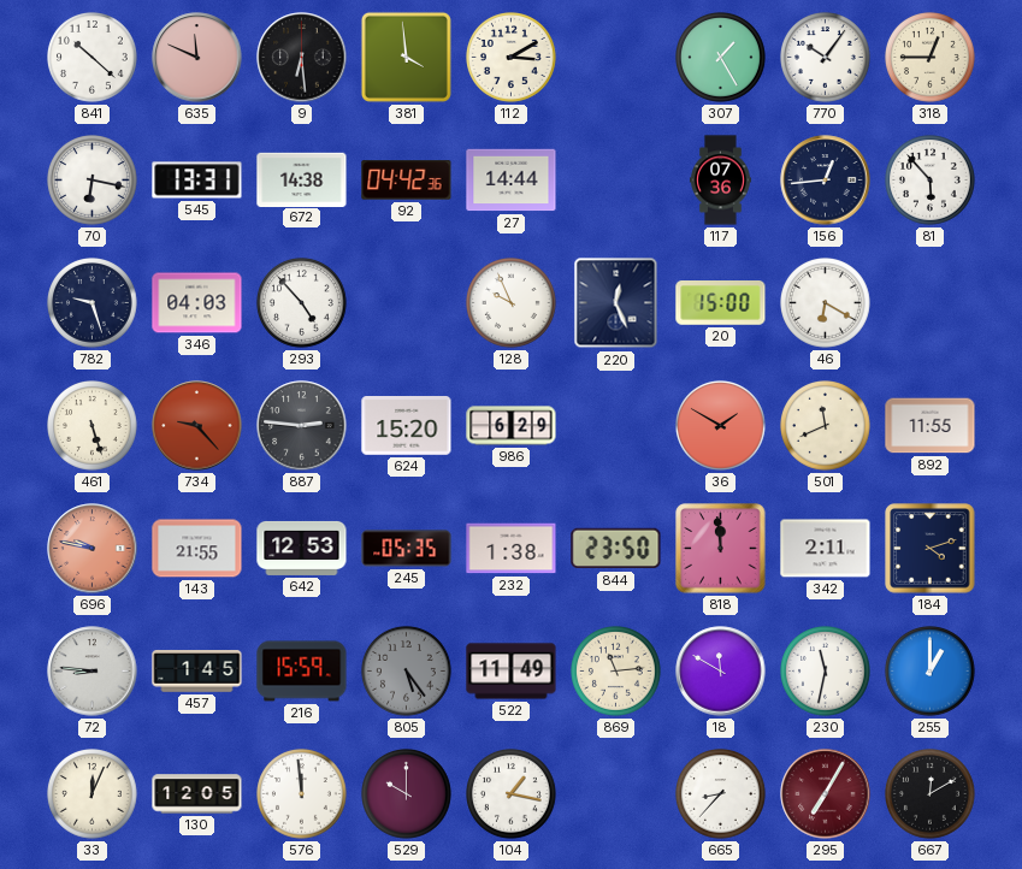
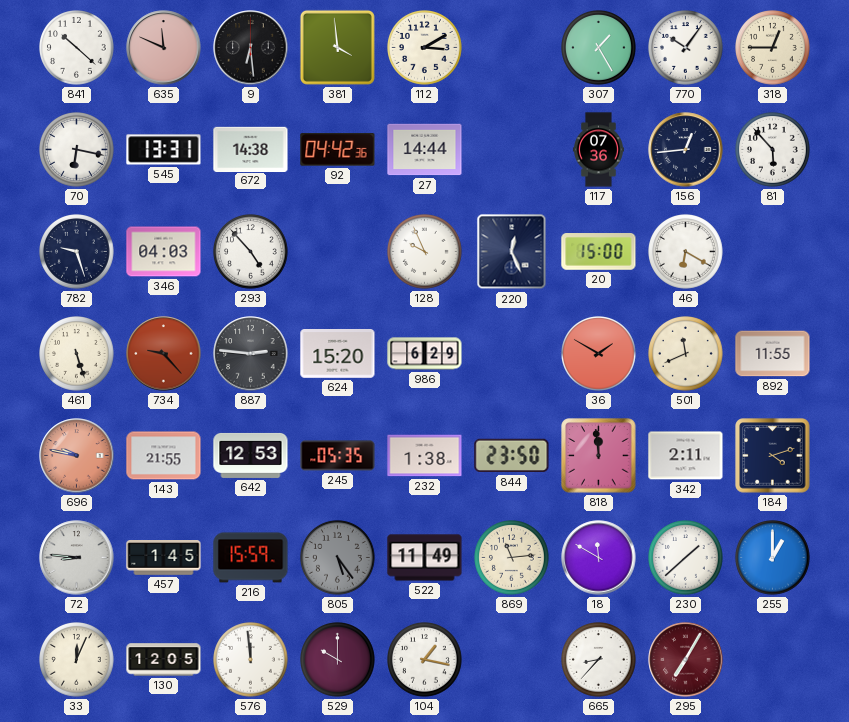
230: 11:32 -> 1:38 (686, 558)
667: 12:10 -> none (931, 794)
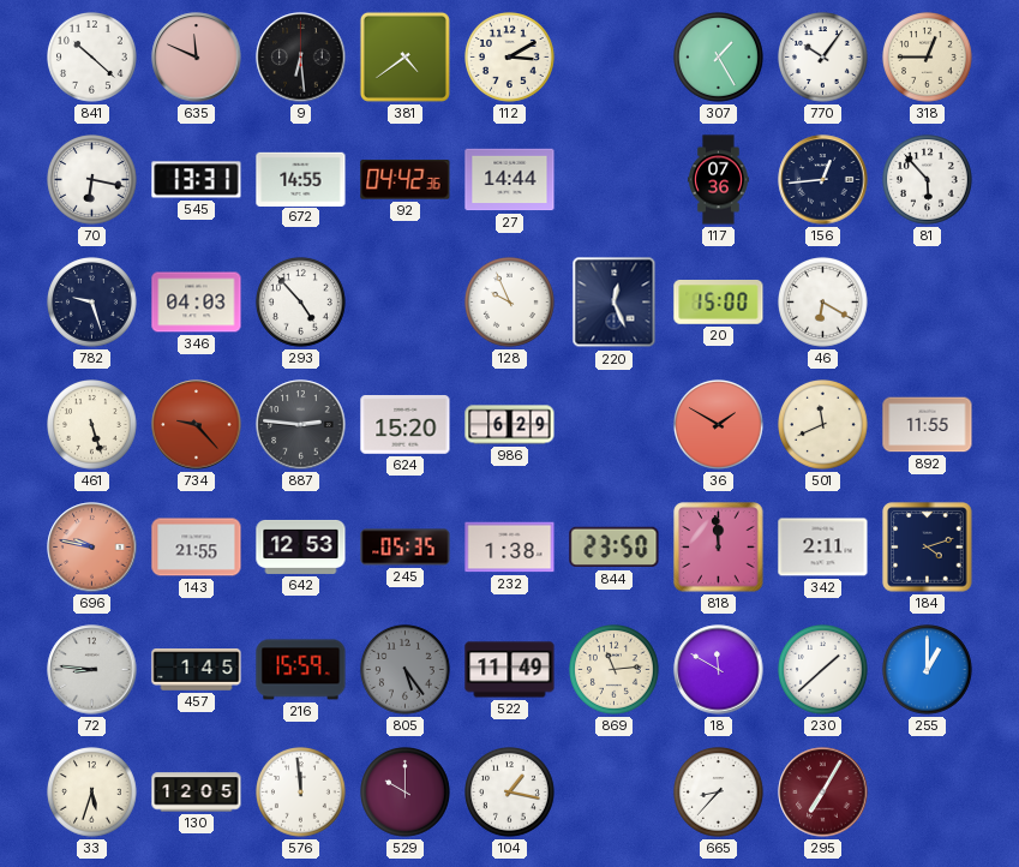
381: 3:59 -> 4:39 (404, 56)
672: 14:38 -> 14:55 (301, 179)
33: 12:04 -> 5:33 (92, 793)
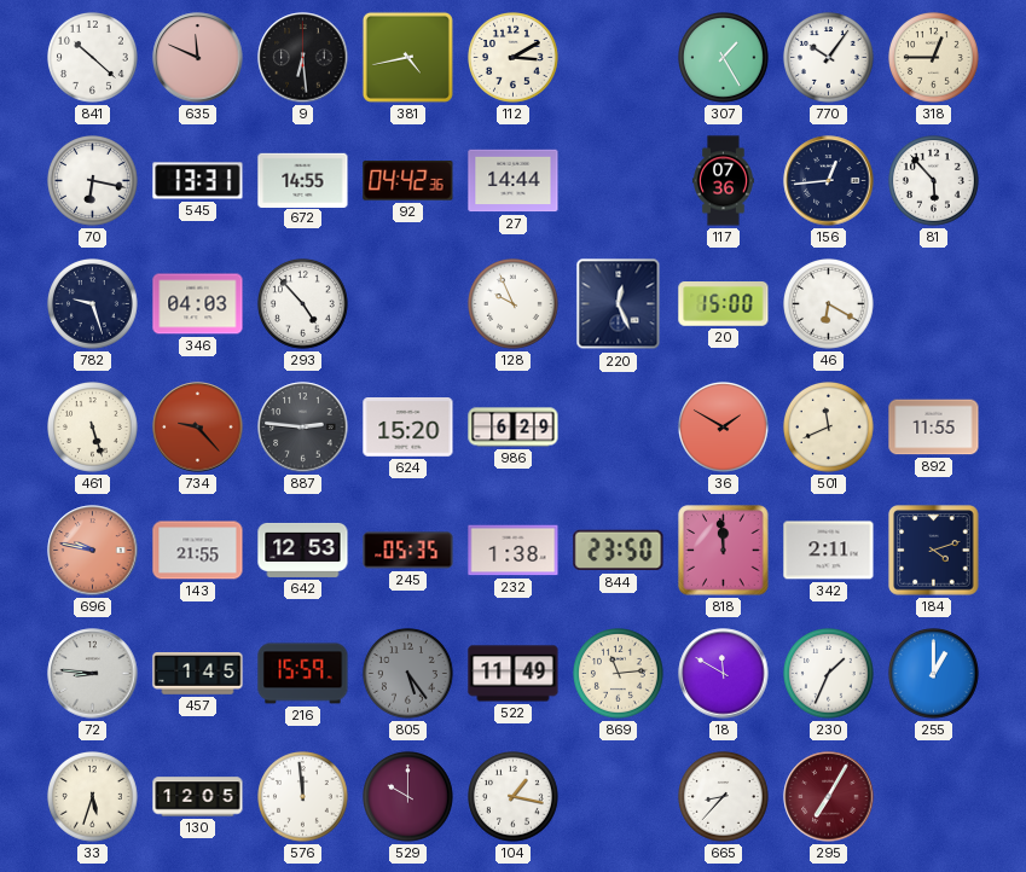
381: 4:39 -> 4:43 (407, 57)
230: 1:38 -> 1:34 (829, 674)
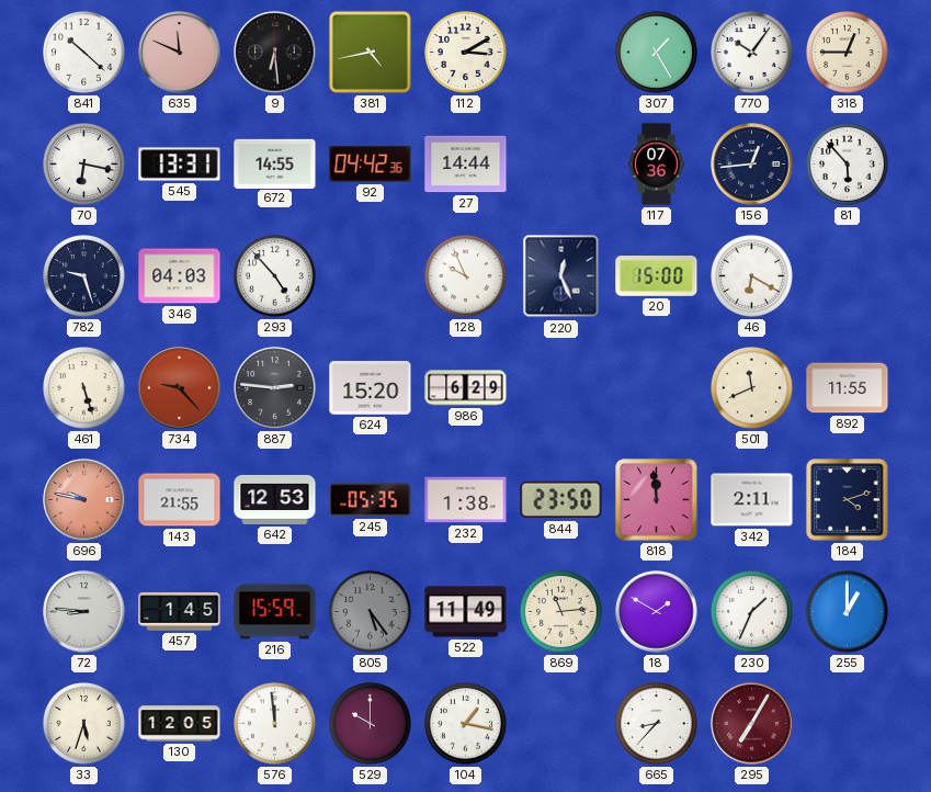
36: 1:50 -> none (724, 428)
18: 11:50 -> 1:50 (657, 612)
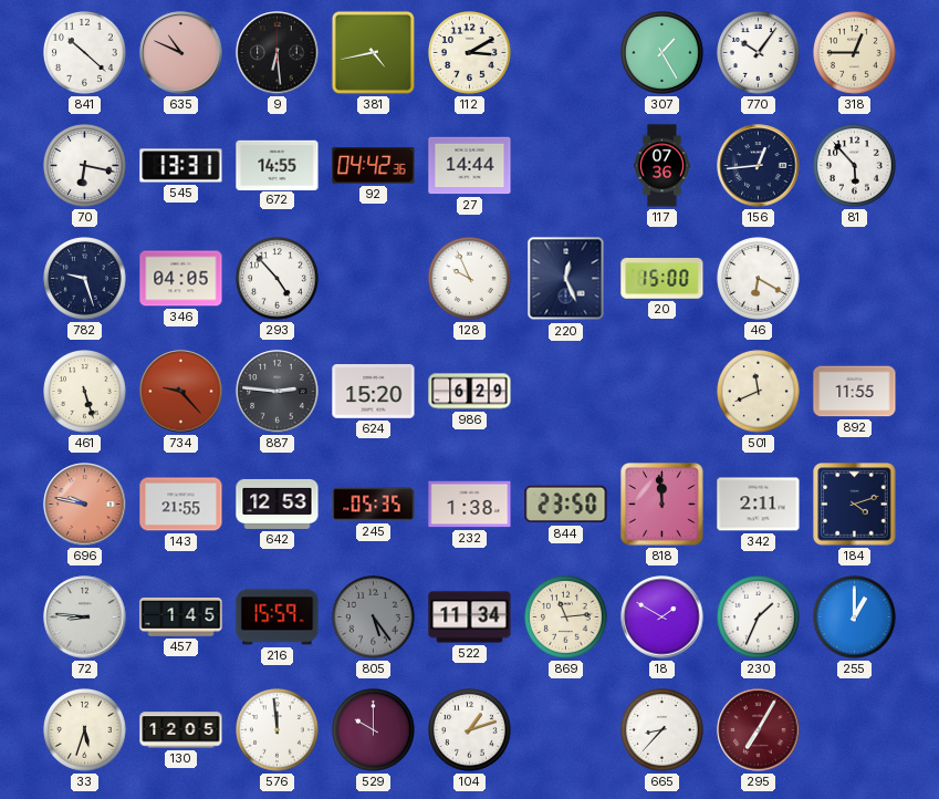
635: 11:49 -> 10:49 (181, 53)
346: 04:03 -> 04:05 (181, 279)
522: 11:49 -> 11:34 (470, 618)
104: 1:17 -> 1:12 (470, 730)
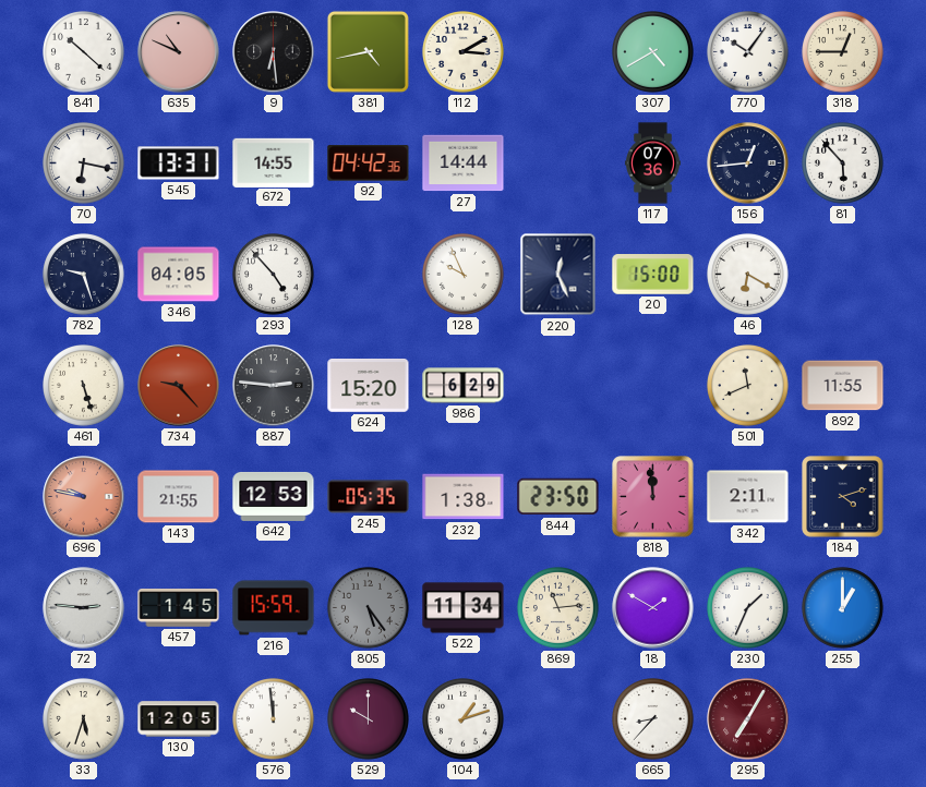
307: 1:25 -> 4:40 (653, 52)
72: 8:46 -> 2:46 (84, 608)
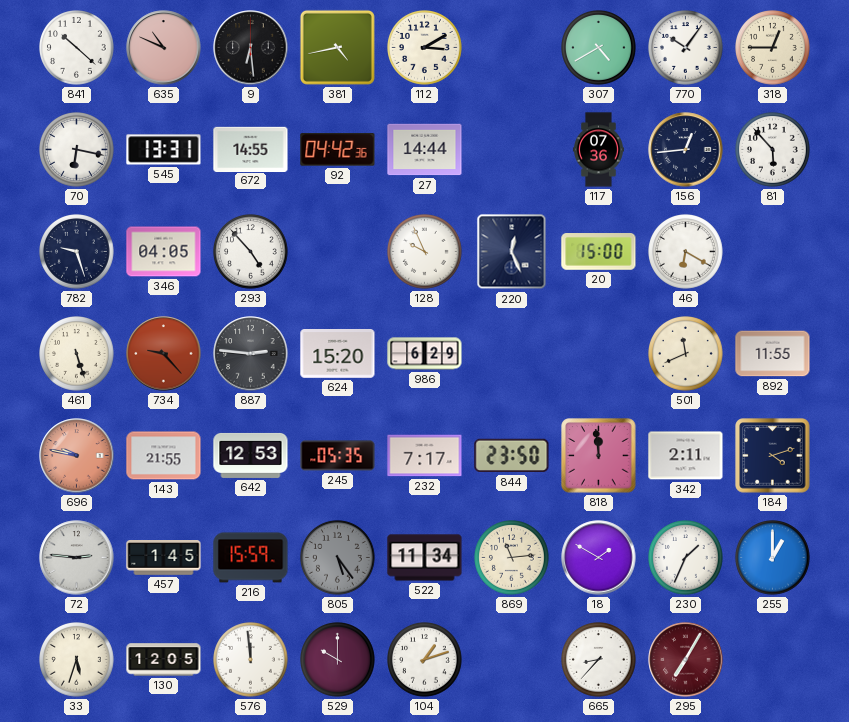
232: 1:38 -> 7:17 (425, 456)
